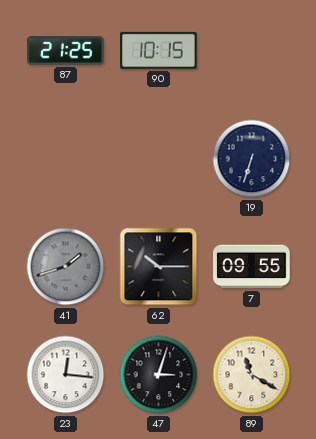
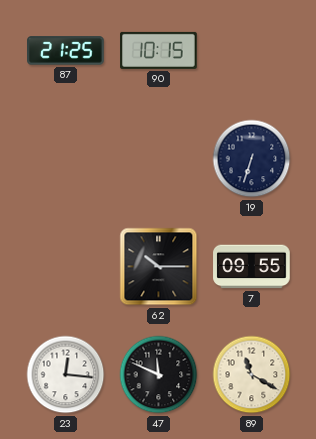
41: 1:42 -> none (66, 267)
47: 3:03 -> 11:49 (159, 375)
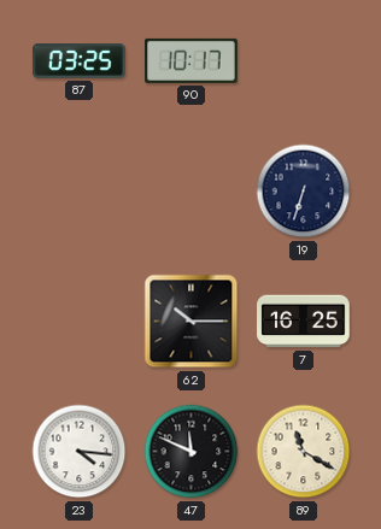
87: 21:25 -> 03:25 (80, 61)
90: 10:15 -> 10:17 (192, 60)
7: 09:55 -> 16:25 (304, 322)
23: 12:16 -> 4:16 (80, 452)
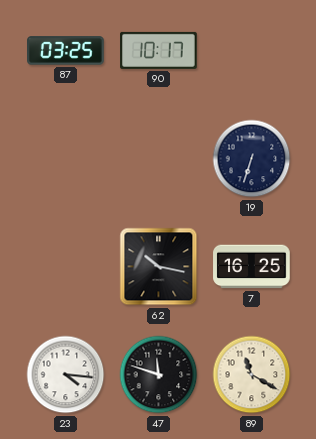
62: 10:15 -> 10:17 (159, 267)
47: 11:49 -> 11:48 (159, 375)
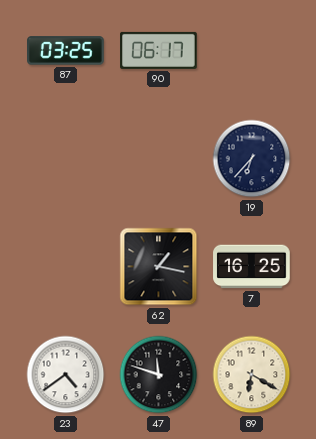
90: 10:17 -> 06:17 (159, 50)
19: 6:33 -> 6:37 (252, 159)
62: 10:17 -> 1:17 (159, 267)
23: 4:16 -> 4:39 (66, 375)
89: 11:20 -> 6:20 (252, 375)
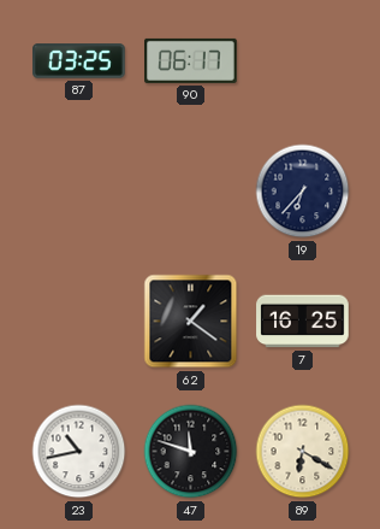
62: 1:17 -> 1:21 (191, 322)
23: 4:39 -> 10:43 (79, 452)
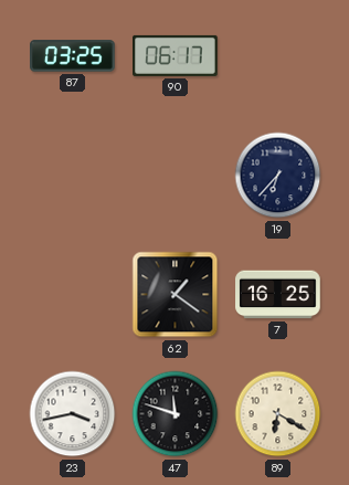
23: 10:43 -> 3:43 (73, 414)
